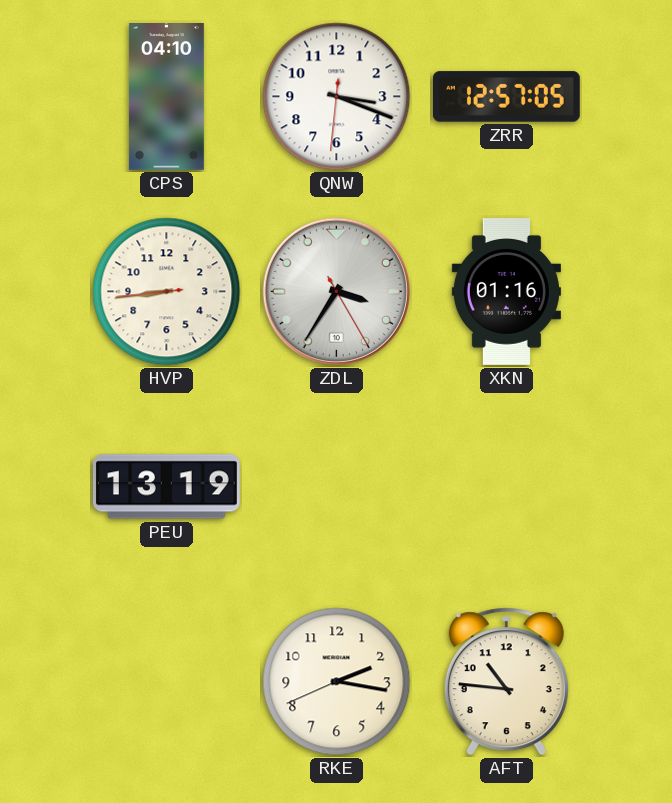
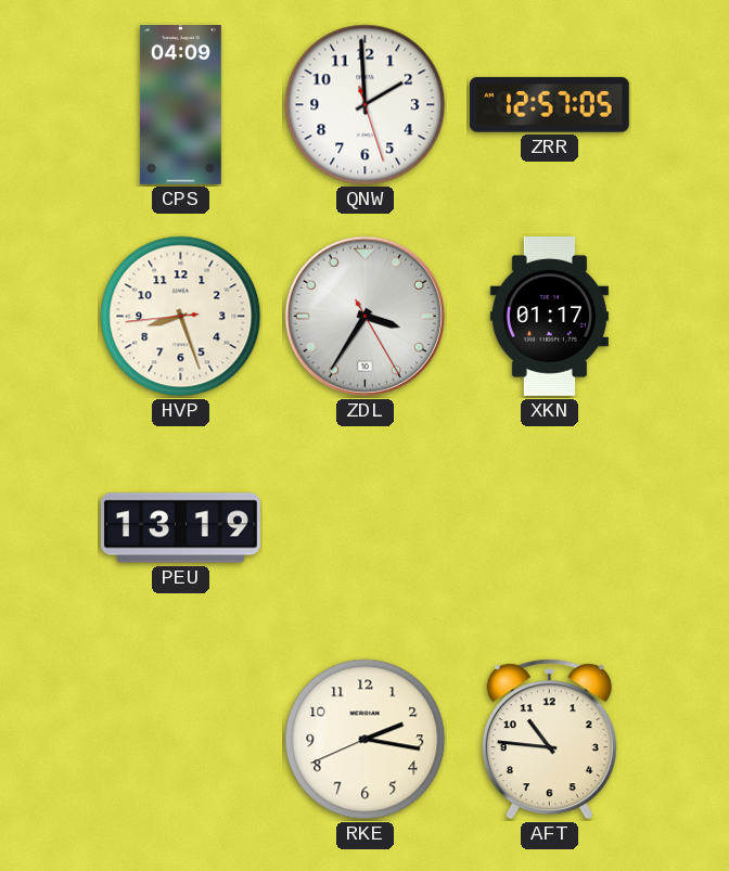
CPS: 04:10 -> 04:09 (180, 105)
QNW: 3:18 -> 1:59 (366, 105)
HVP: 8:43 -> 8:26 (181, 317)
XKN: 01:16 -> 01:17 (549, 317)
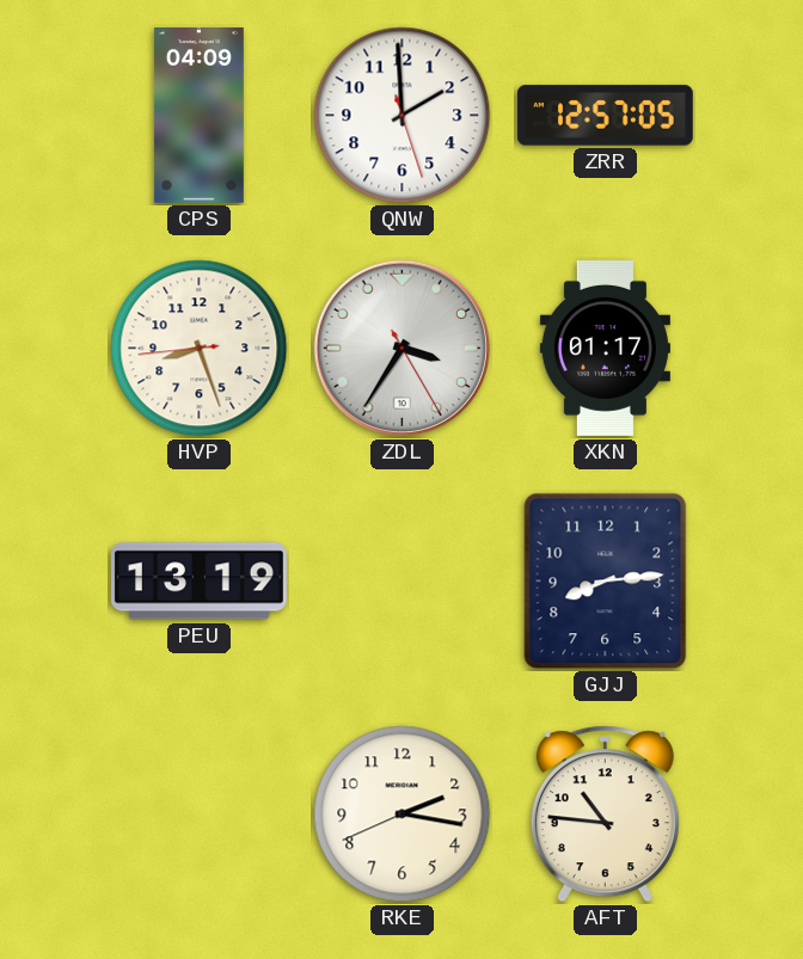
GJJ: none -> 8:14 (606, 582)
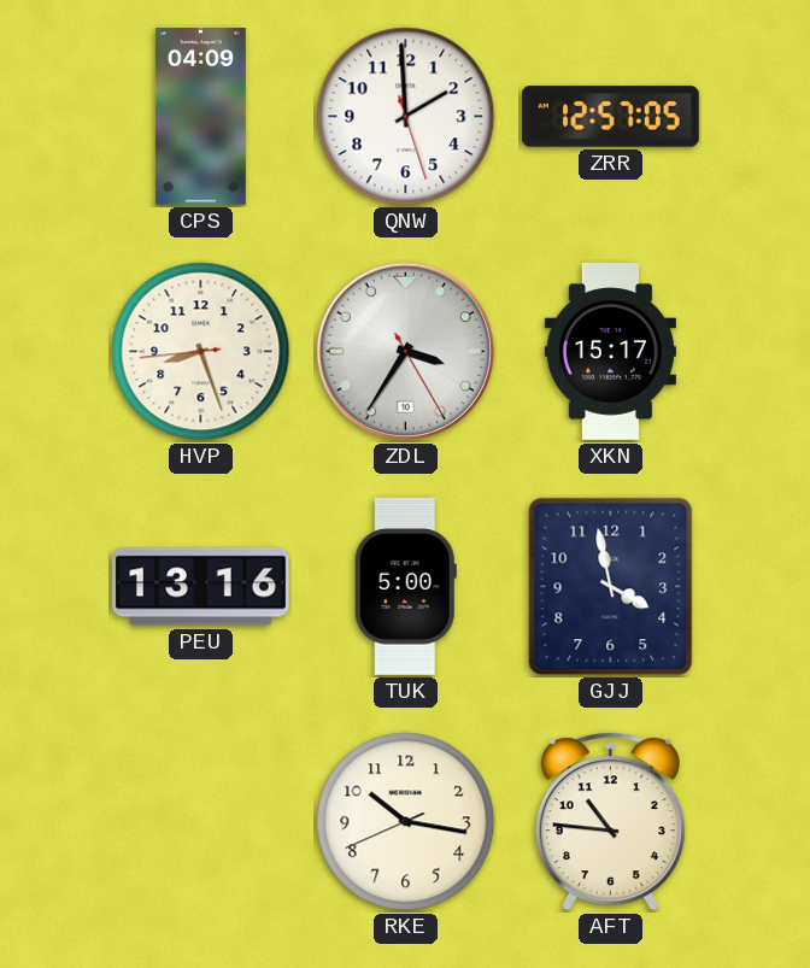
XKN: 01:17 -> 15:17 (610, 352)
PEU: 13:19 -> 13:16 (201, 587)
TUK: none -> 5:00 (405, 586)
GJJ: 8:14 -> 3:58 (611, 587)
RKE: 2:16 -> 10:16 (406, 822)
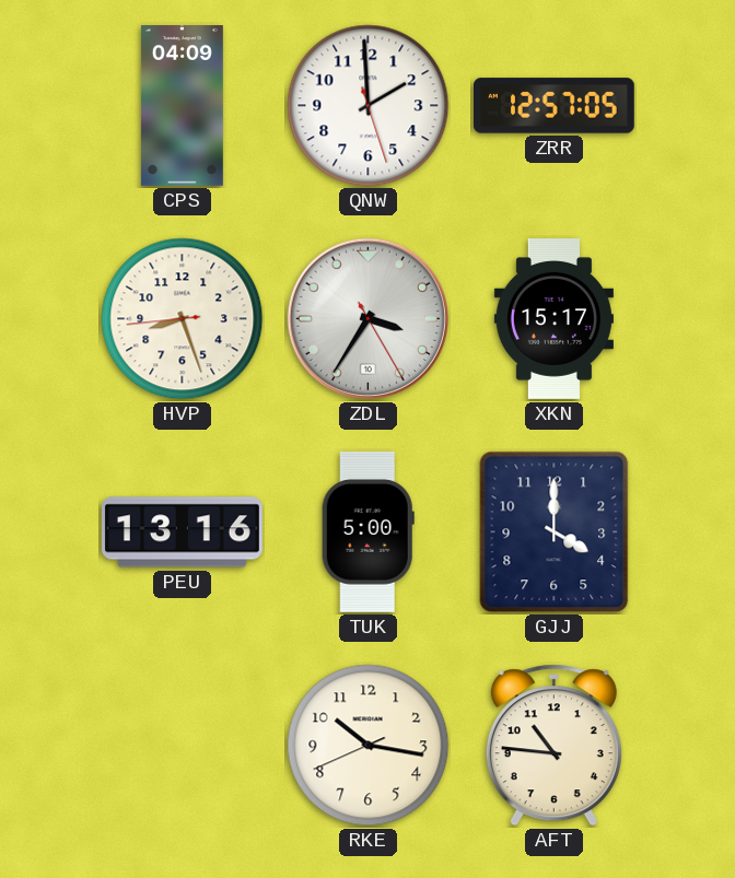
GJJ: 3:58 -> 4:00 (555, 532)
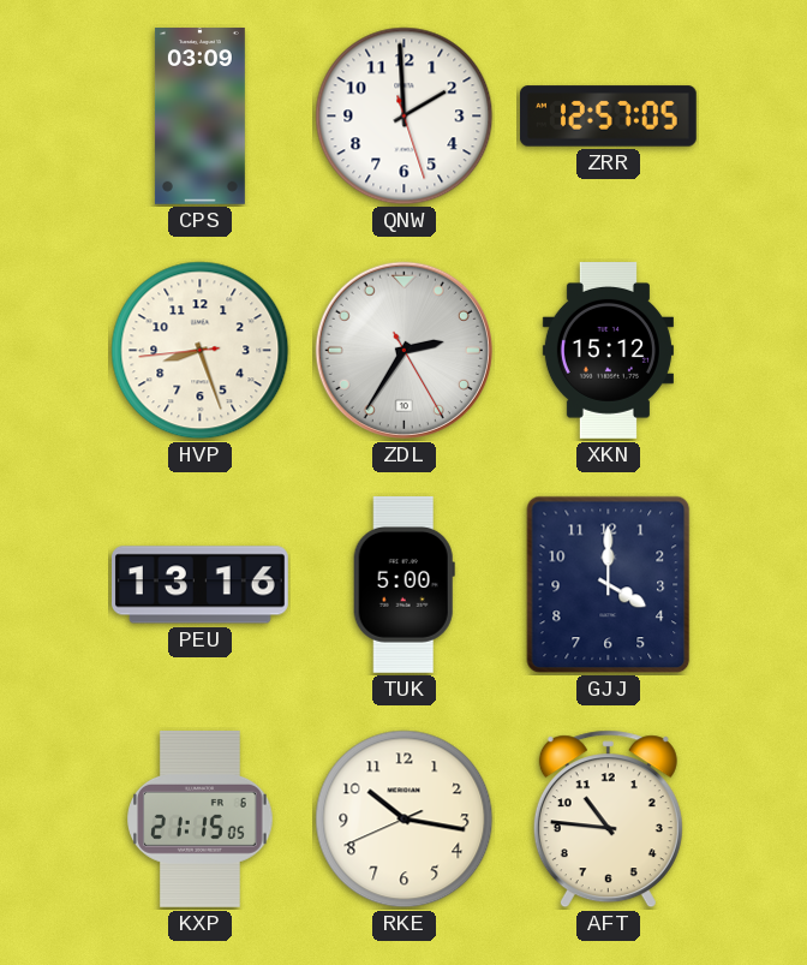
CPS: 04:09 -> 03:09 (199, 117)
ZDL: 3:35 -> 2:35 (403, 350)
XKN: 15:17 -> 15:12 (608, 351)
KXP: none -> 21:15 (201, 818)
